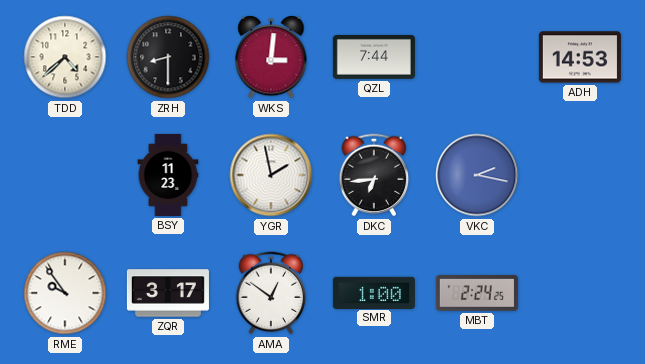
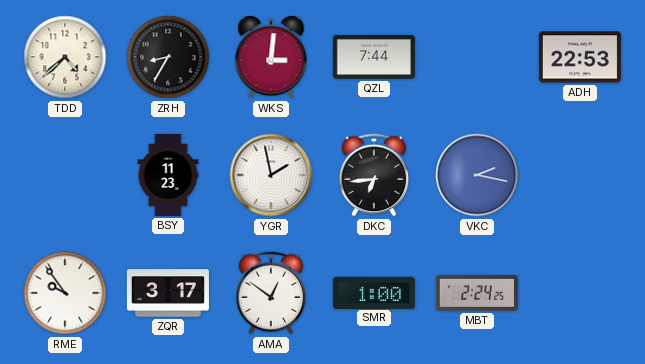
ZRH: 8:30 -> 8:35 (168, 57)
ADH: 14:53 -> 22:53 (580, 57)
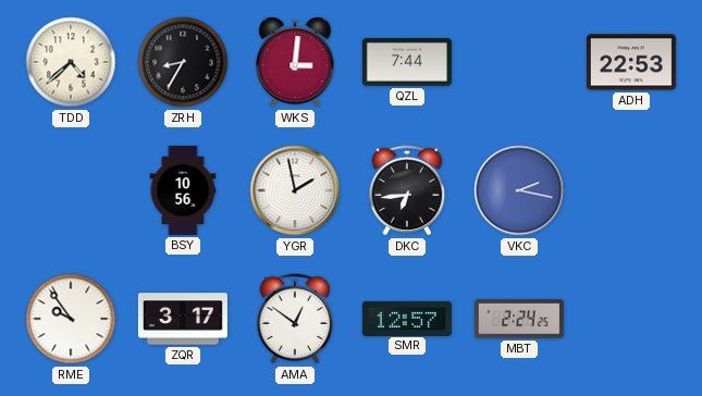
BSY: 11:23 -> 10:56 (183, 190)
SMR: 1:00 -> 12:57 (407, 318)
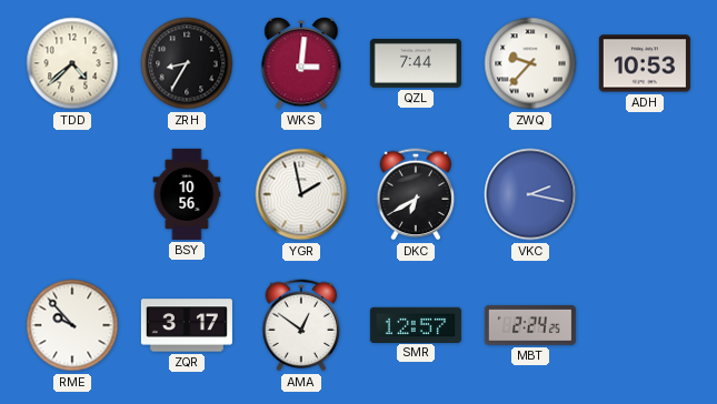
ZWQ: none -> 9:37 (530, 63)
ADH: 22:53 -> 10:53 (645, 63)
DKC: 6:44 -> 6:40 (416, 194)
RME: 9:54 -> 9:53 (72, 325)
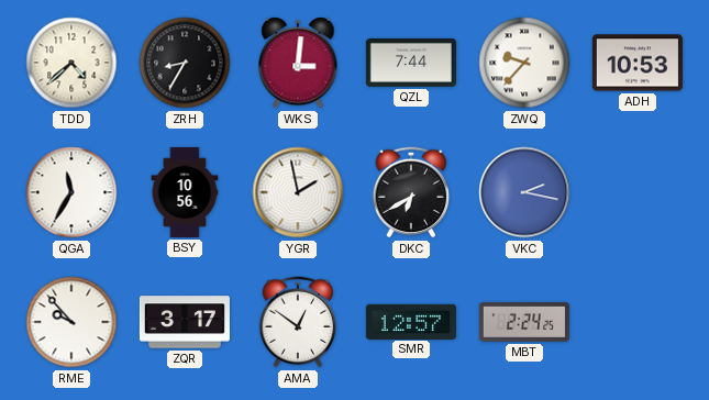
QGA: none -> 11:35 (71, 192)
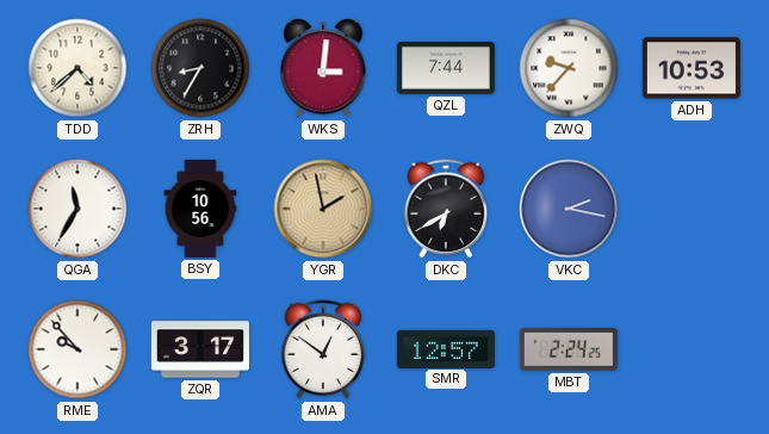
YGR dial: white -> champagne (323, 209)
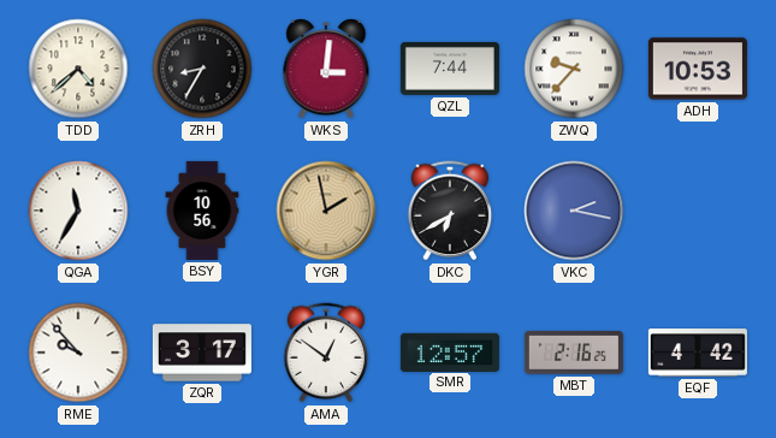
MBT: 2:24 -> 2:16 (574, 353)
EQF: none -> 4:42 (698, 353)
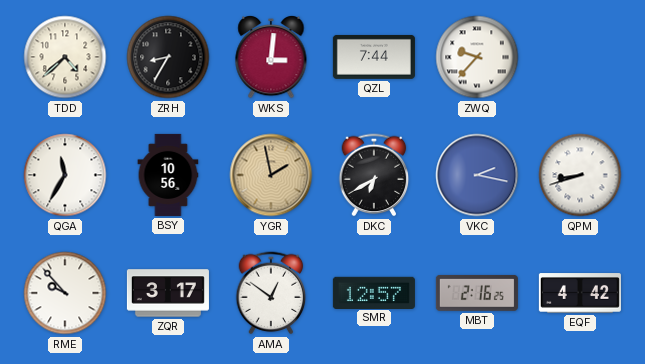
ADH: 10:53 -> none (698, 69)
QPM: none -> 8:42 (580, 175)
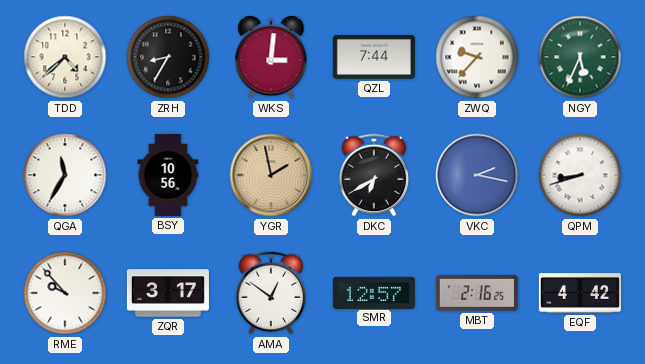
NGY: none -> 5:34 (580, 57)
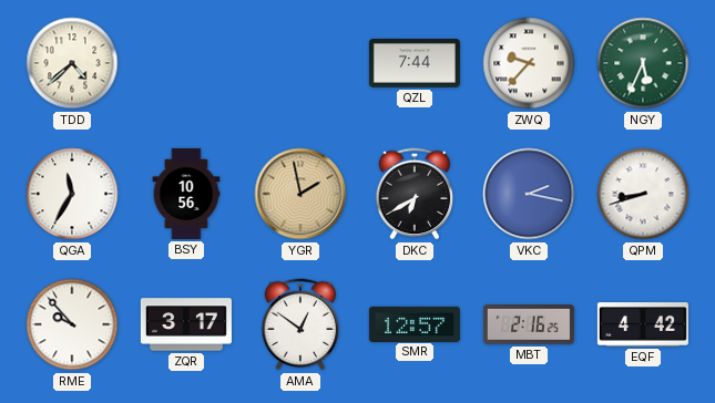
ZRH: 8:35 -> none (168, 57)
WKS: 3:01 -> none (271, 57)
